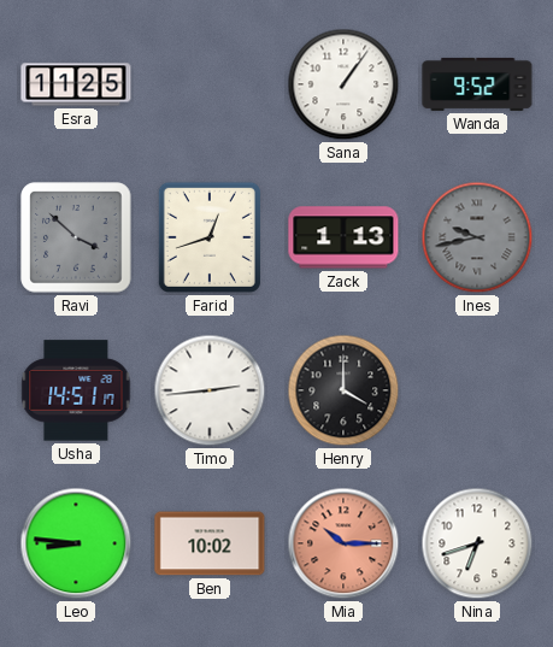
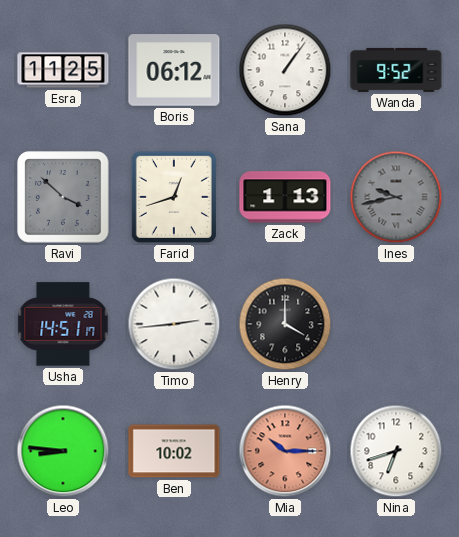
Boris: none -> 06:12 (174, 70)
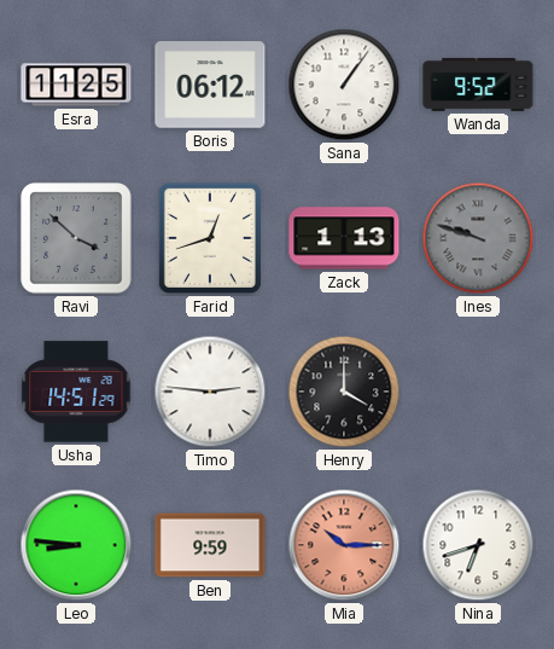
Ines: 9:43 -> 9:48 (478, 238)
Usha: 14:51:17 -> 14:51:29 (76, 392)
Timo: 2:44 -> 2:46 (210, 392)
Ben: 10:02 -> 9:59 (210, 545)
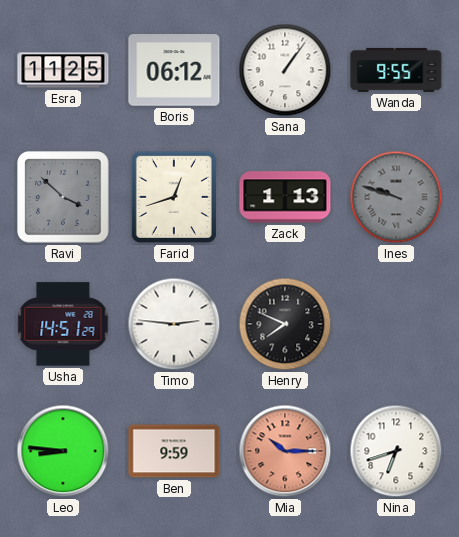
Wanda: 9:52 -> 9:55 (396, 70)
Henry: 4:00 -> 7:49 (285, 324)
